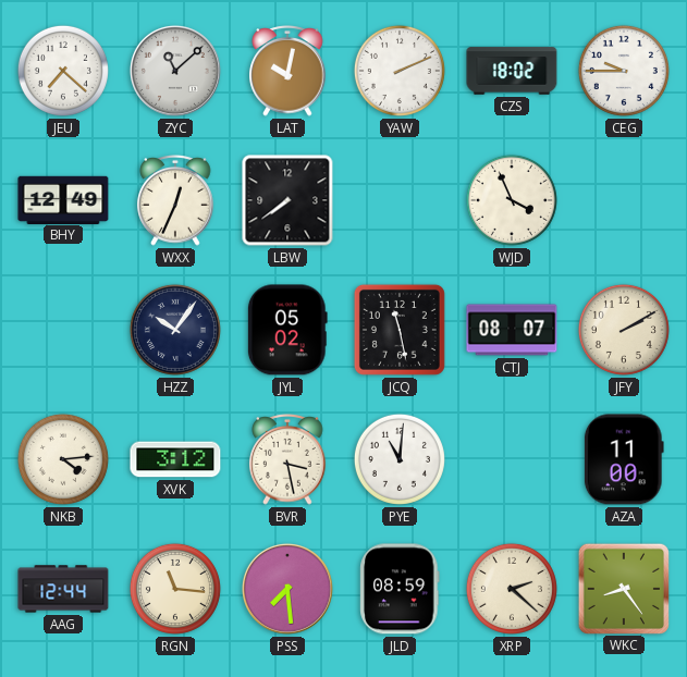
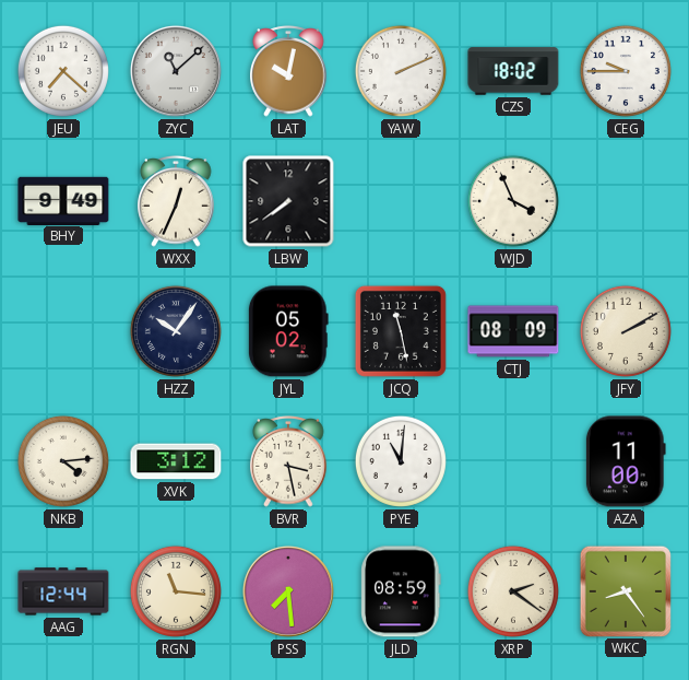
BHY: 12:49 -> 9:49 (63, 200)
CTJ: 08:07 -> 08:09 (513, 331)
XRP: 2:22 -> 2:21 (513, 591)
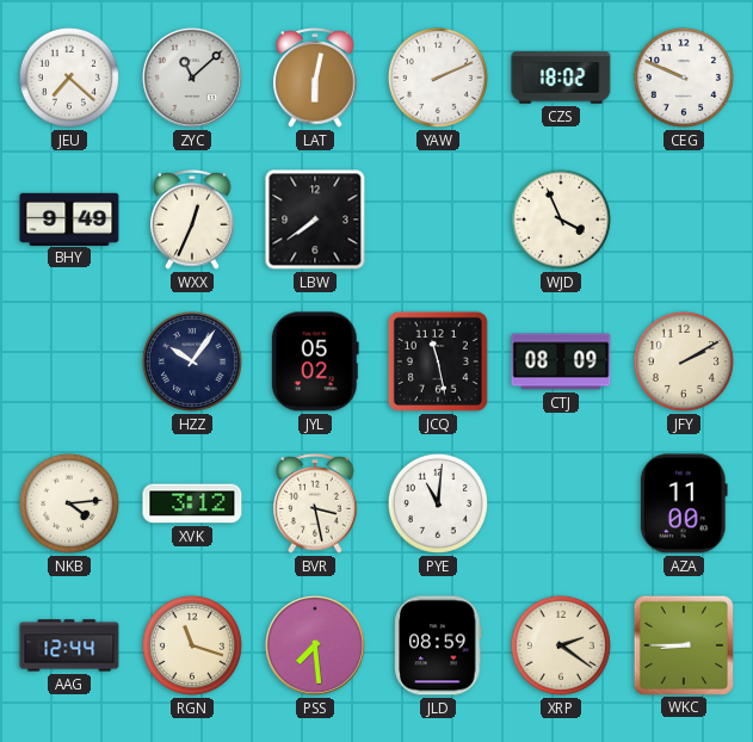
LAT: 10:02 -> 6:02 (315, 79)
CEG: 9:45 -> 9:49 (684, 78)
RGN: 11:16 -> 11:18 (192, 645)
WKC: 8:24 -> 8:45 (683, 644)
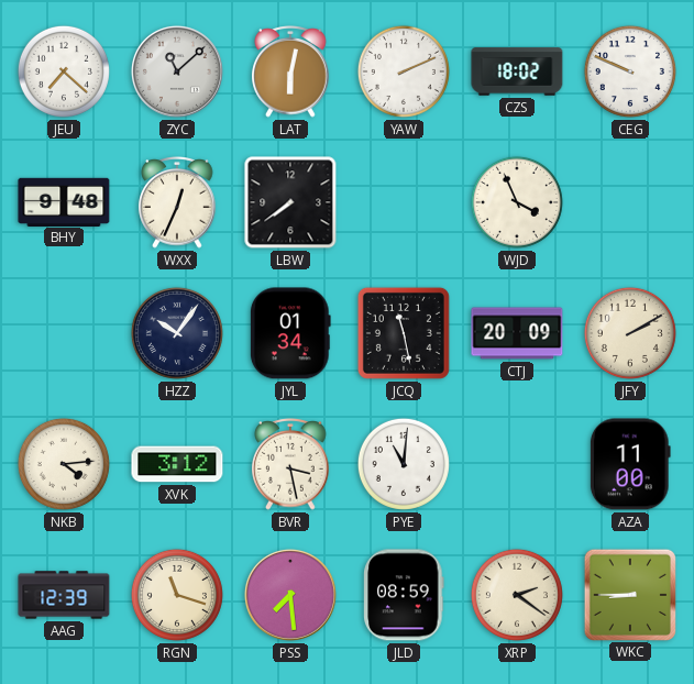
BHY: 9:49 -> 9:48 (64, 201)
JYL: 05:02 -> 01:34 (290, 333)
CTJ: 08:09 -> 20:09 (517, 333)
AAG: 12:44 -> 12:39 (64, 595)
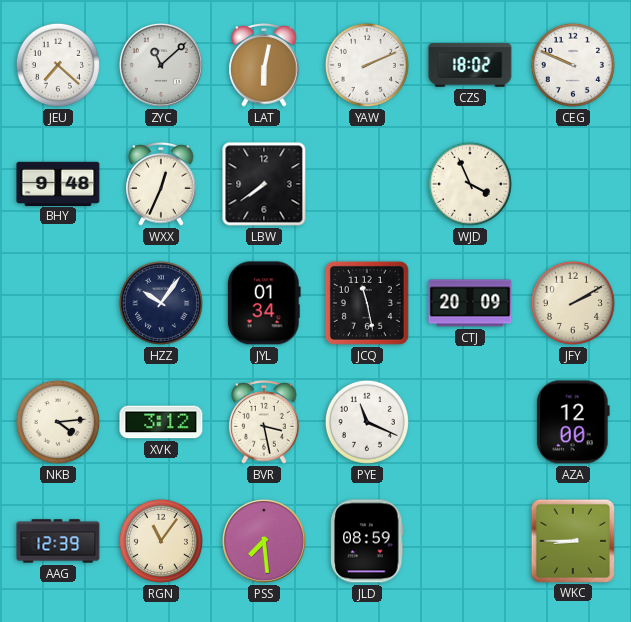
PYE: 11:01 -> 11:19 (367, 422)
AZA: 11:00 -> 12:00 (573, 422)
RGN: 11:18 -> 11:06 (161, 541)
XRP: 2:21 -> none (517, 595)
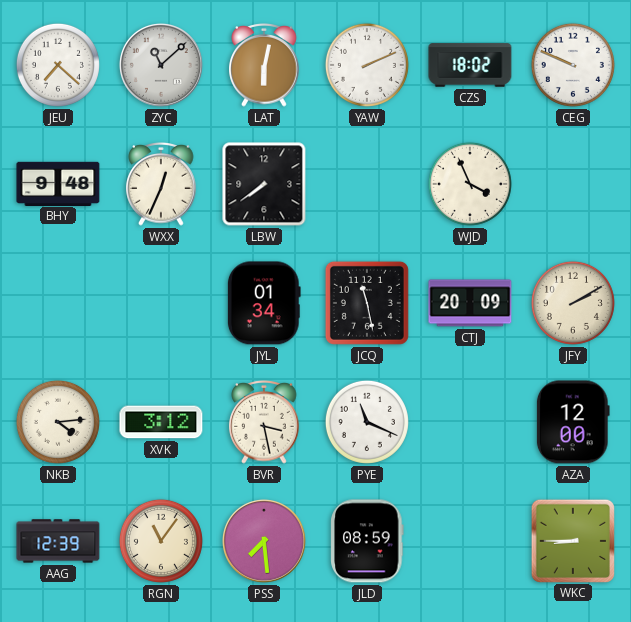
HZZ: 10:06 -> none (161, 303)
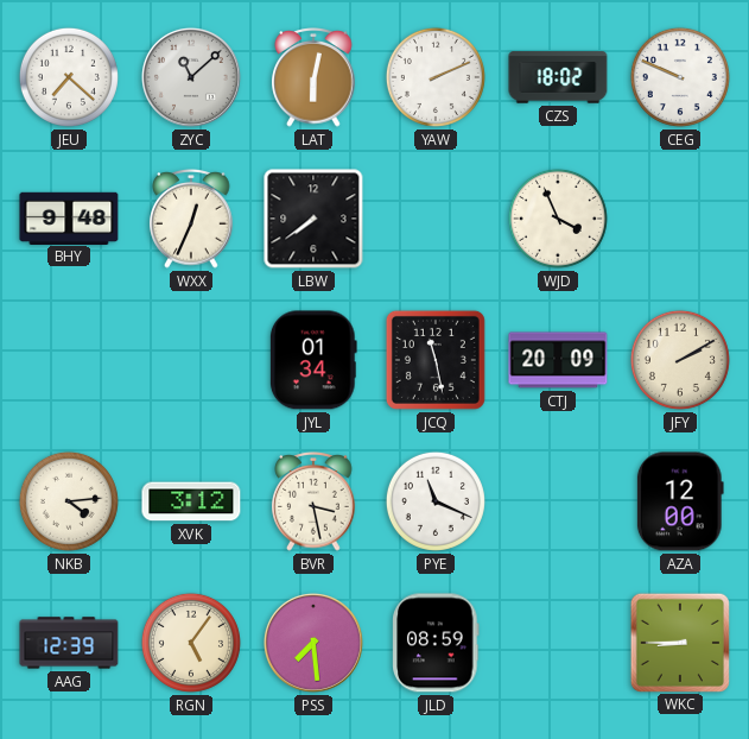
RGN: 11:06 -> 5:06 (191, 643)
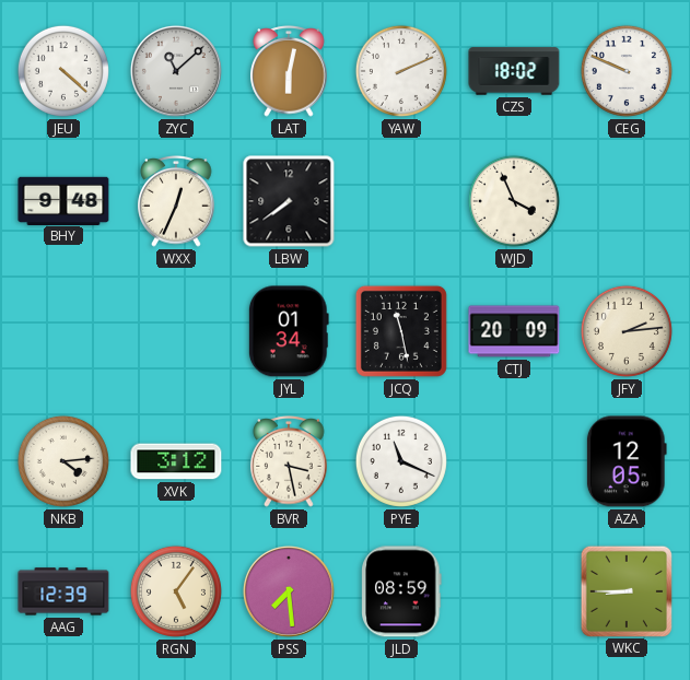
JEU: 7:22 -> 4:22 (63, 71)
JFY: 2:10 -> 2:14 (627, 331)
AZA: 12:00 -> 12:05 (627, 461)
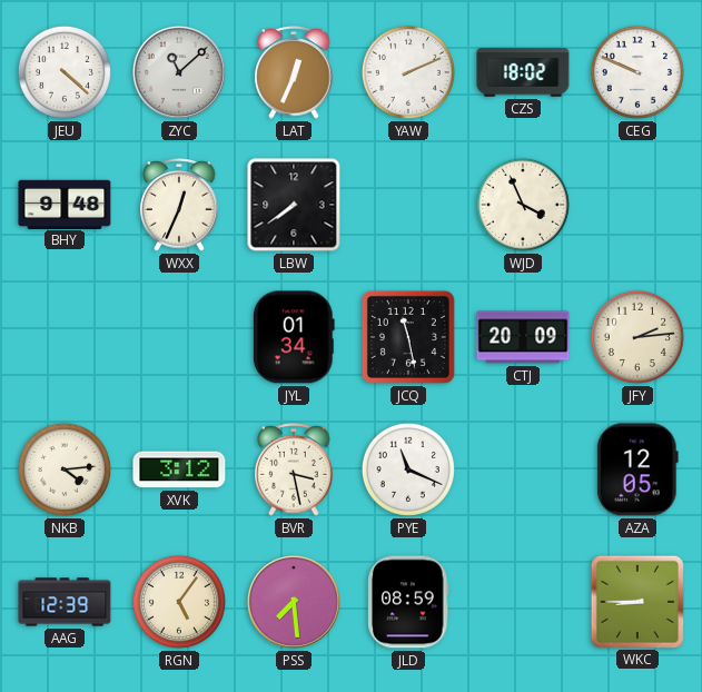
LAT: 6:02 -> 12:34 (294, 73)
